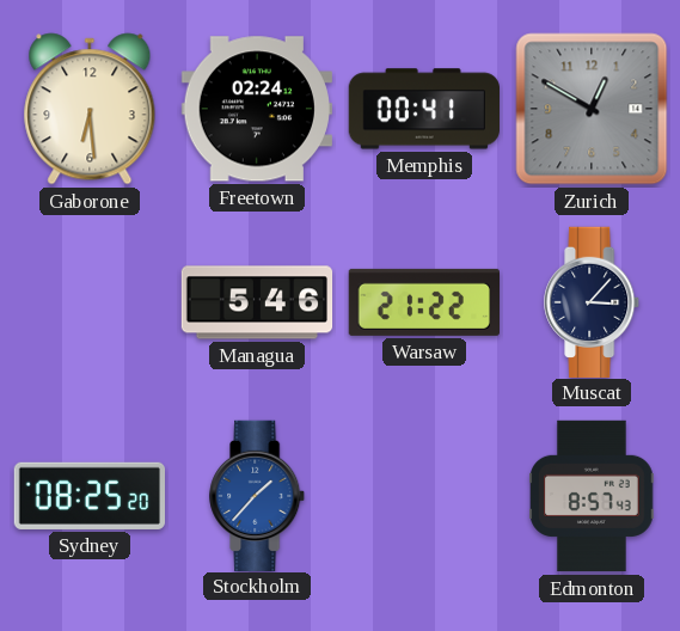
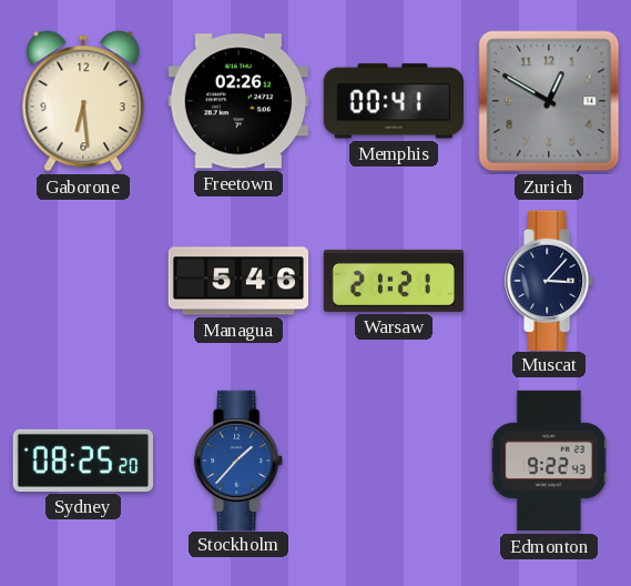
Freetown: 02:24 -> 02:26 (238, 101)
Warsaw: 21:22 -> 21:21 (393, 281)
Edmonton: 8:57 -> 9:22 (549, 461)
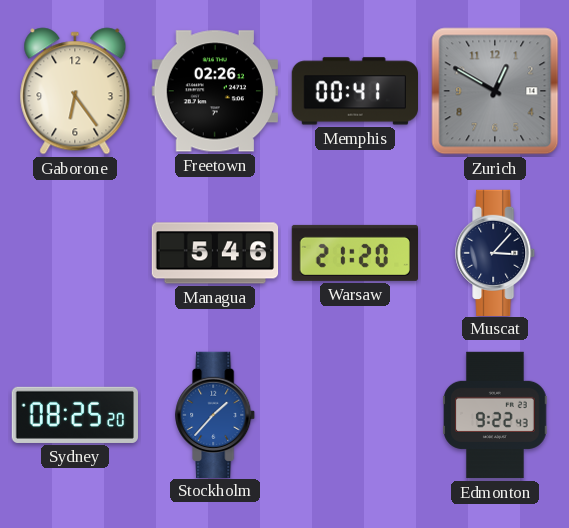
Gaborone: 6:29 -> 6:24 (75, 91)
Warsaw: 21:21 -> 21:20 (354, 253)
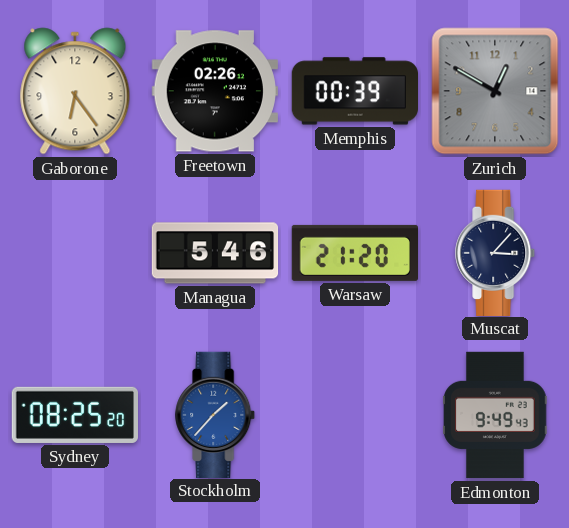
Memphis: 00:41 -> 00:39 (354, 91)
Edmonton: 9:22 -> 9:49 (495, 415)
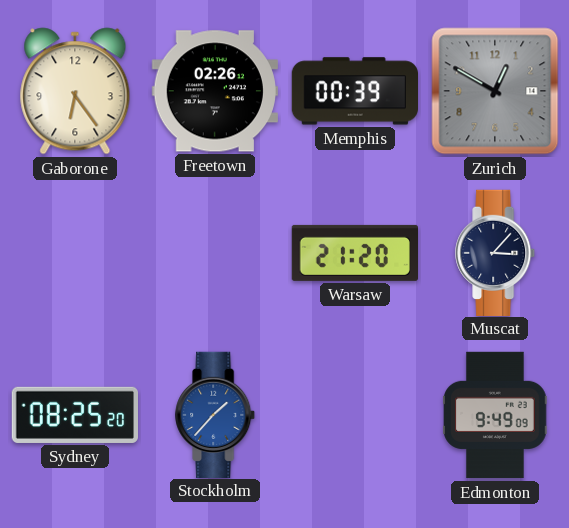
Managua: 5:46 -> none (215, 253)
Edmonton: 9:49:43 -> 9:49:09 (495, 415)
